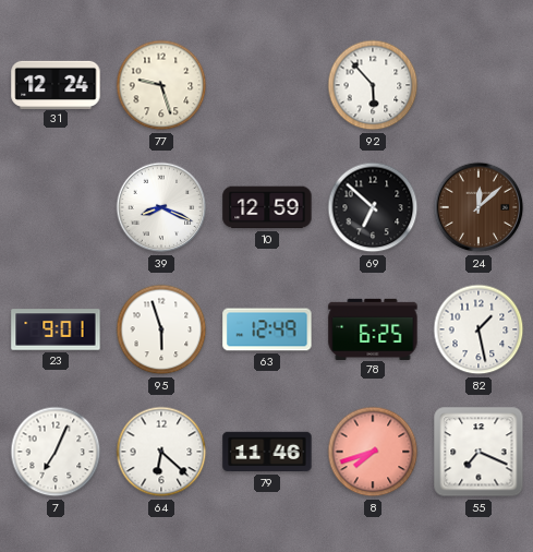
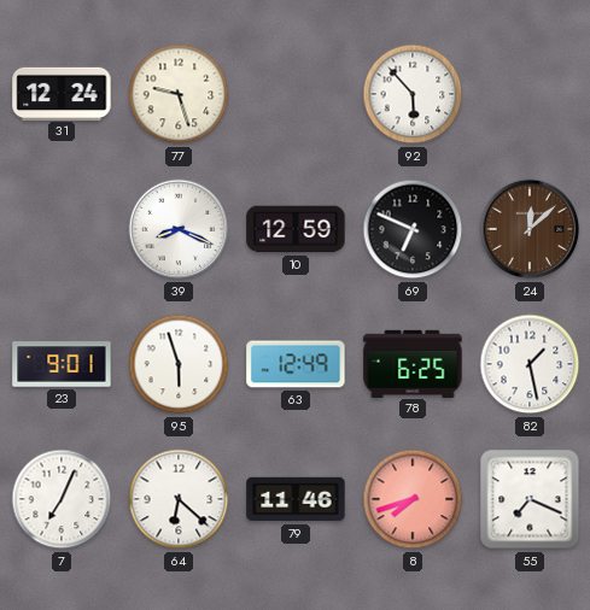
69: 6:52 -> 6:49 (413, 229)
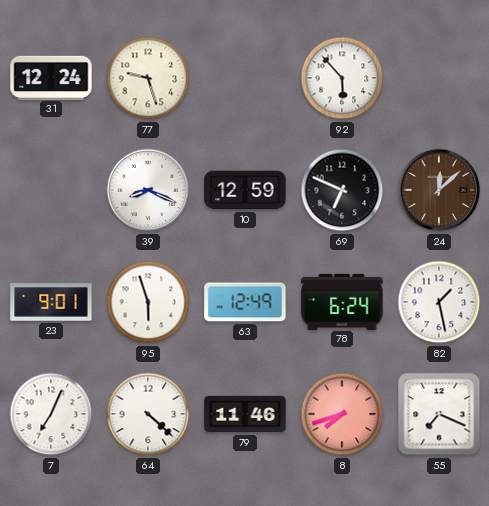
78: 6:25 -> 6:24 (342, 301)
64: 6:22 -> 4:22 (148, 414)
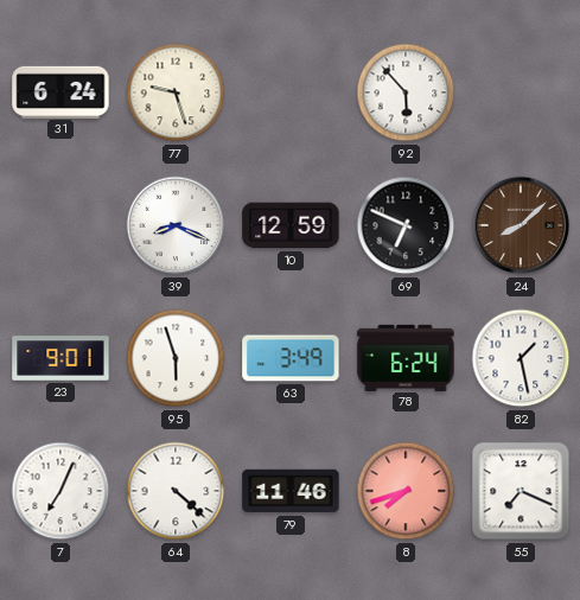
31: 12:24 -> 6:24 (60, 91)
24: 12:08 -> 8:08 (521, 225)
63: 12:49 -> 3:49 (291, 358)
